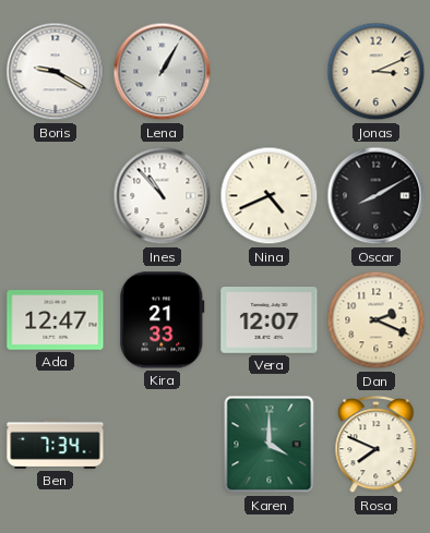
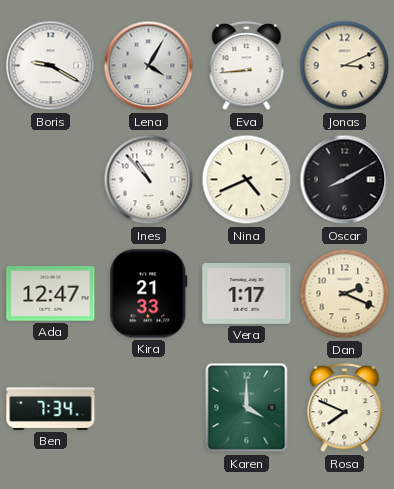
Lena: 1:05 -> 4:05 (149, 66)
Eva: none -> 8:44 (247, 66)
Vera: 12:07 -> 1:17 (247, 294)
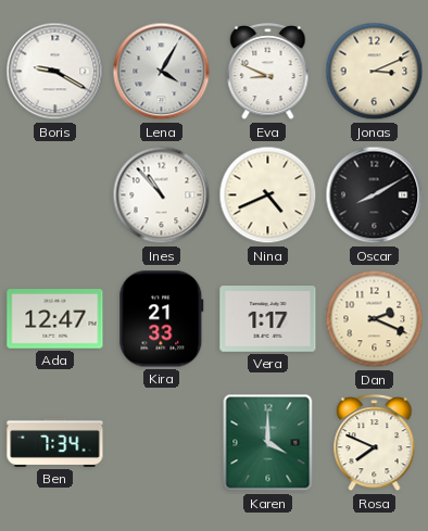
Eva: 8:44 -> 8:49 (268, 72)
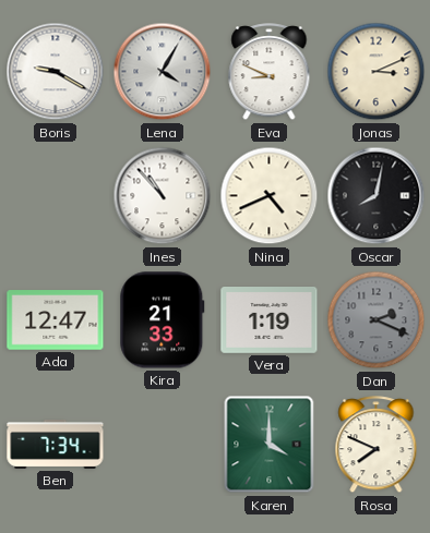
Oscar: 8:10 -> 8:02 (377, 196)
Vera: 1:17 -> 1:19 (270, 320)
Dan dial: cream -> grey (377, 320)
